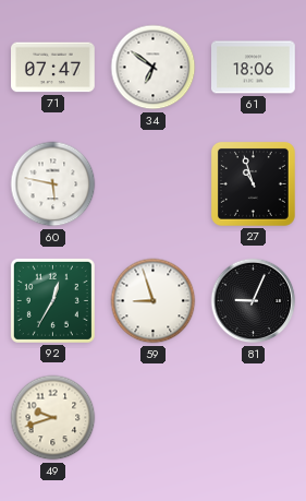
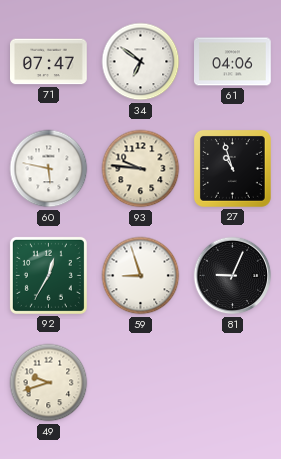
61: 18:06 -> 04:06 (233, 62)
93: none -> 9:46 (141, 169)
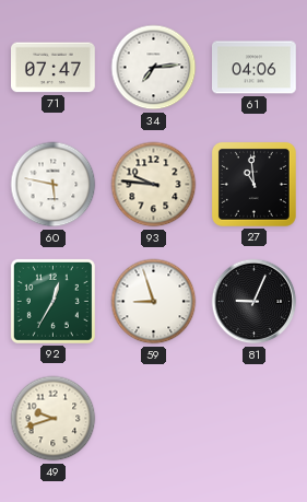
34: 6:51 -> 7:14 (154, 68)
27: 10:57 -> 10:59 (253, 184)
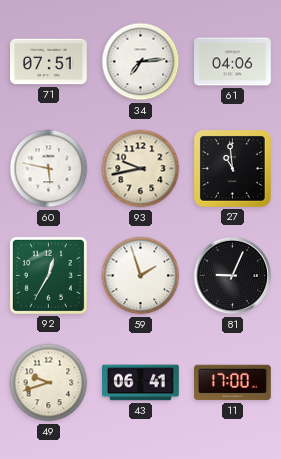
71: 07:47 -> 07:51 (49, 62)
93: 9:46 -> 9:43 (141, 169)
59: 8:57 -> 1:57 (141, 276)
43: none -> 06:41 (141, 383)
11: none -> 17:00 (233, 383)
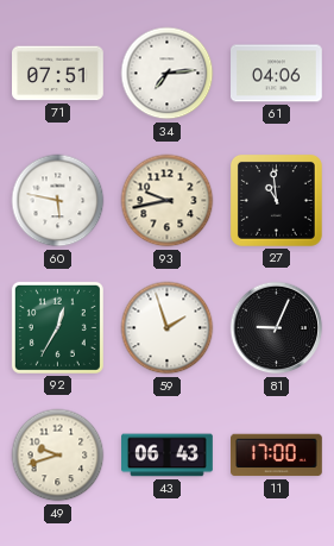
43: 06:41 -> 06:43 (168, 456)
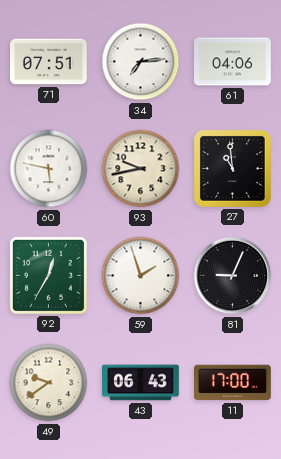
49: 9:42 -> 9:39 (49, 383)
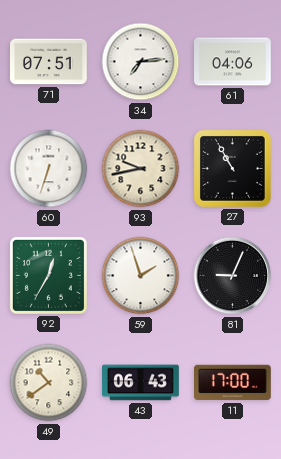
60: 5:47 -> 6:33 (49, 169)
27: 10:59 -> 10:55 (232, 168)
49: 9:39 -> 10:39 (49, 383)
